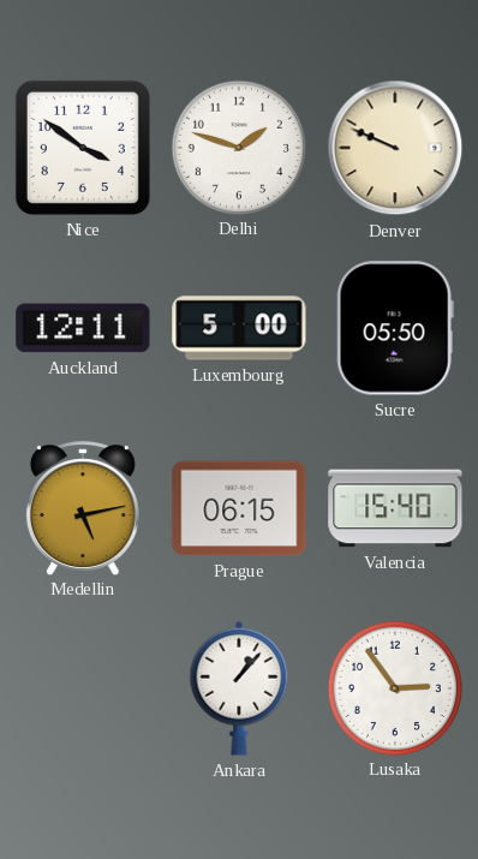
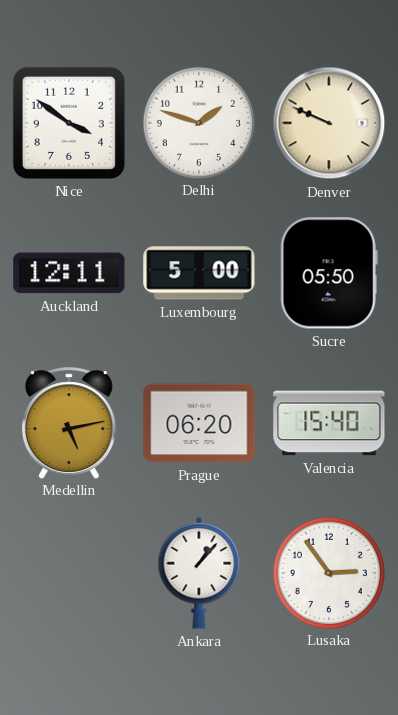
Prague: 06:15 -> 06:20 (199, 423)
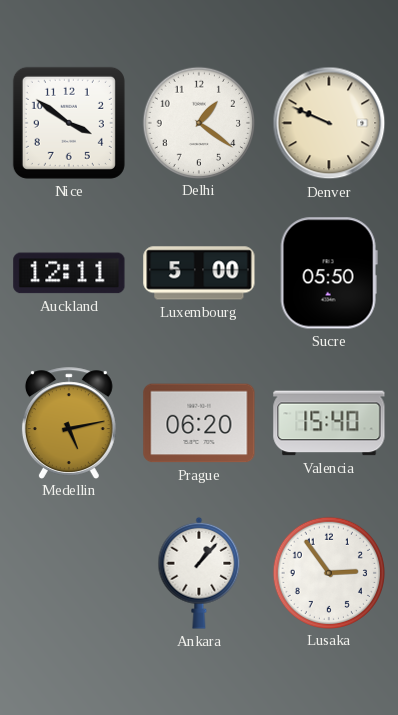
Delhi: 1:48 -> 1:21 (198, 122)
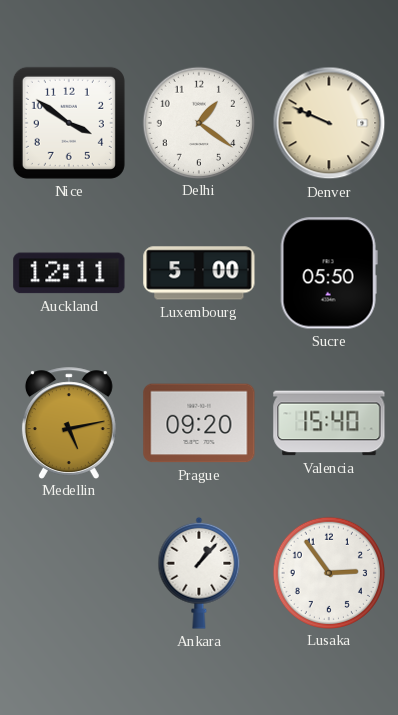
Prague: 06:20 -> 09:20 (199, 423)
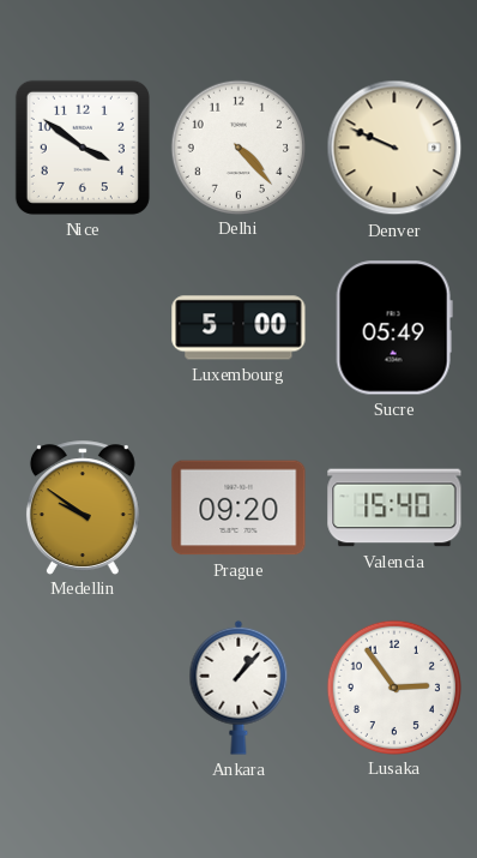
Delhi: 1:21 -> 4:23 (237, 146)
Auckland: 12:11 -> none (69, 273)
Sucre: 05:50 -> 05:49 (394, 328)
Medellin: 5:13 -> 9:51 (83, 508)
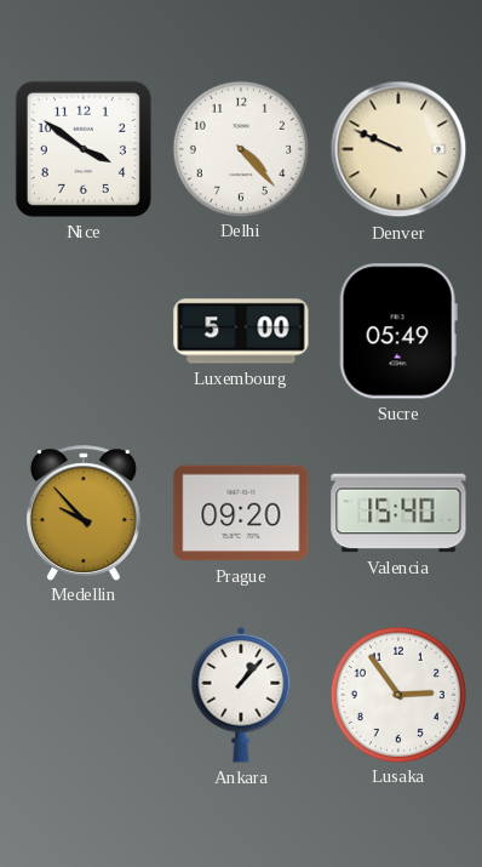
Medellin: 9:51 -> 9:53 (84, 513)
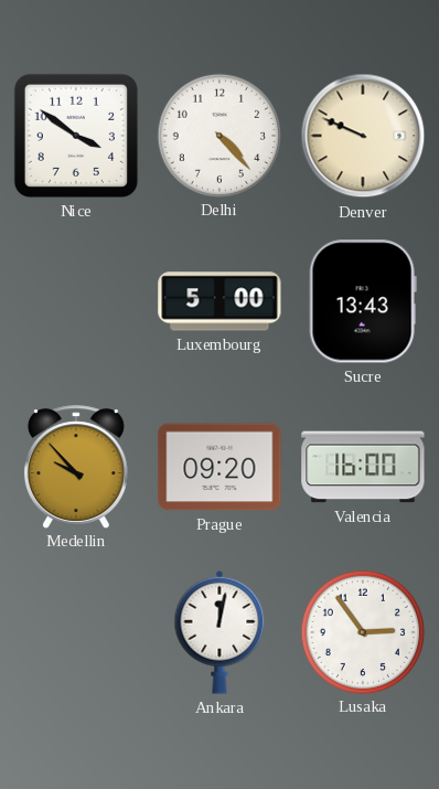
Sucre: 05:49 -> 13:43 (363, 301)
Valencia: 15:40 -> 16:00 (363, 467)
Ankara: 1:07 -> 12:02 (219, 632)
